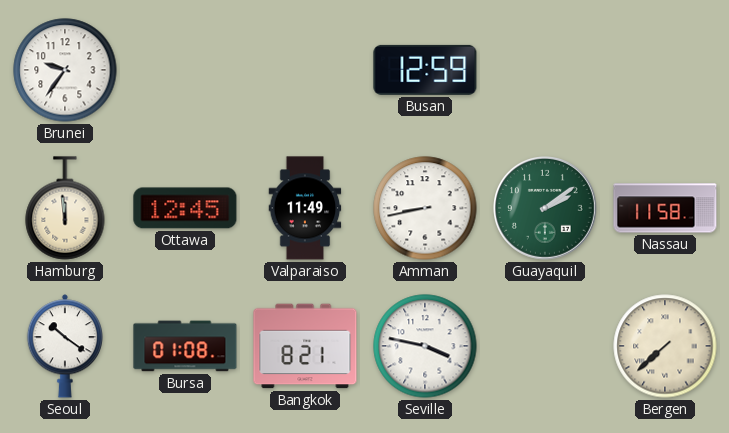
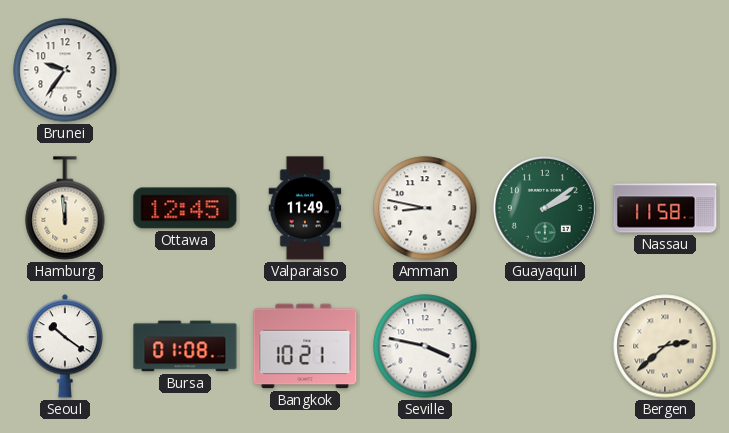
Busan: 12:59 -> none (425, 70)
Amman: 8:43 -> 8:47 (425, 208)
Bangkok: 8:21 -> 10:21 (305, 346)
Bergen: 7:38 -> 2:38 (665, 346)
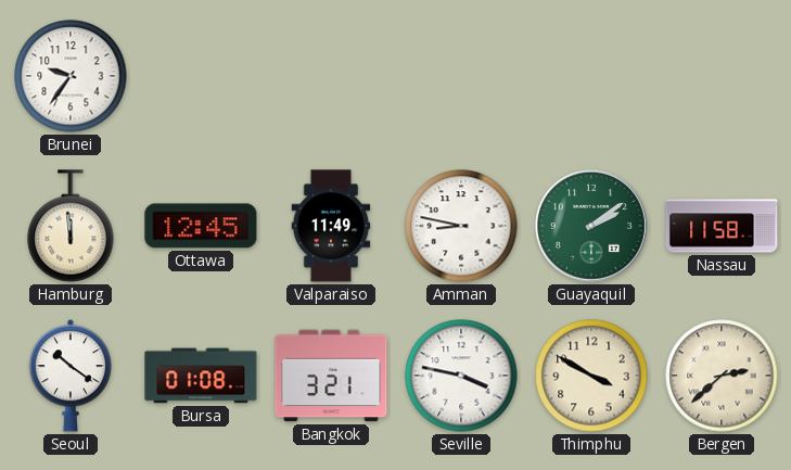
Bangkok: 10:21 -> 3:21 (331, 376)
Thimphu: none -> 3:50 (591, 376)
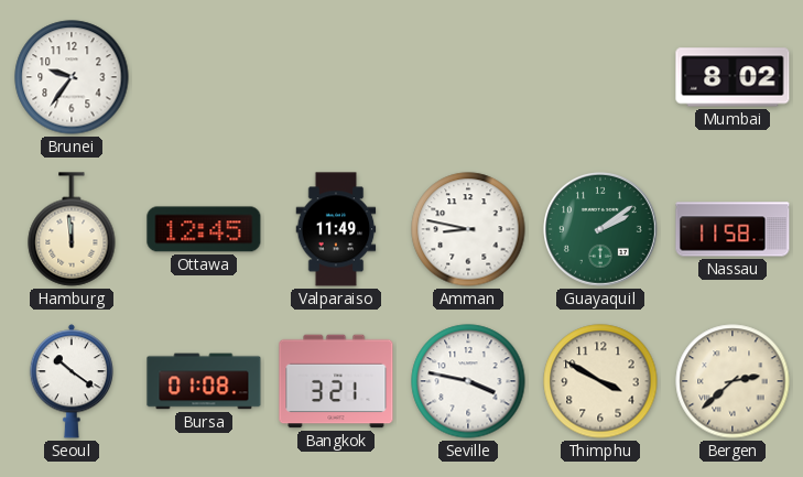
Mumbai: none -> 8:02 (733, 77)
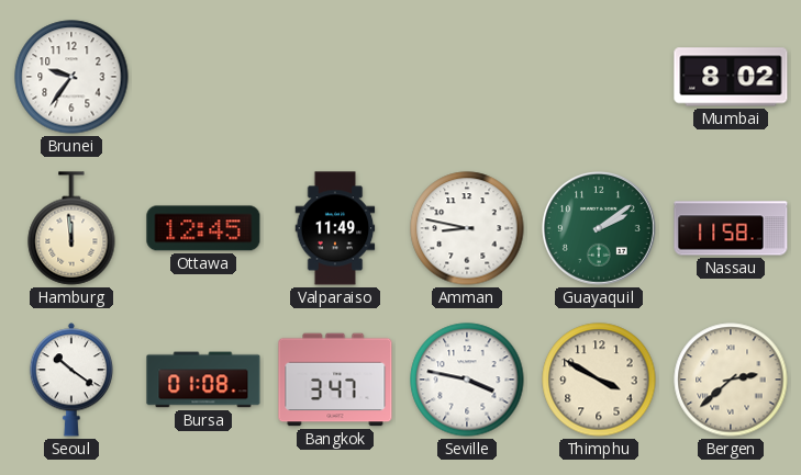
Bangkok: 3:21 -> 3:47 (335, 380)
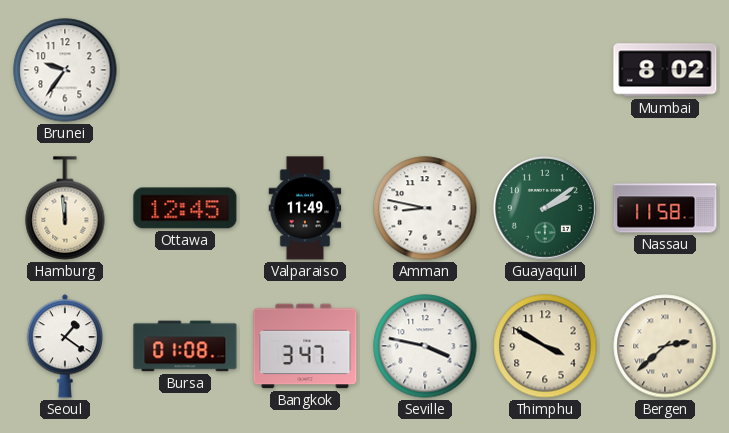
Seoul: 10:21 -> 1:21 (64, 346)
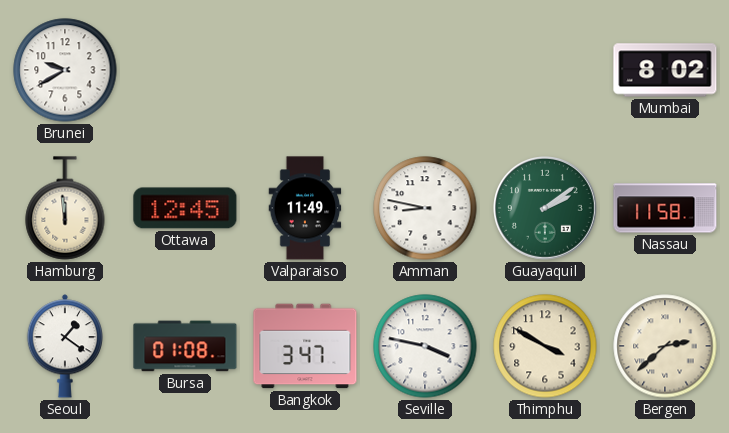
Brunei: 9:36 -> 9:40 (65, 70)
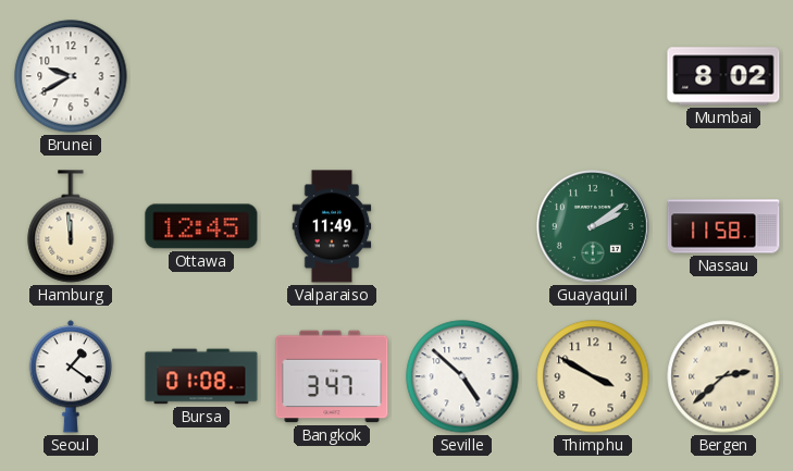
Amman: 8:47 -> none (425, 208)
Seville: 3:47 -> 4:52 (462, 376)
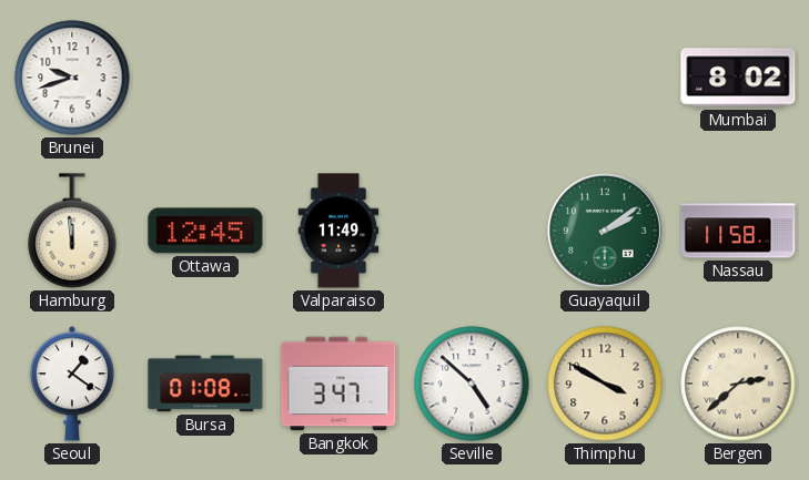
Brunei: 9:40 -> 9:42 (72, 78)
